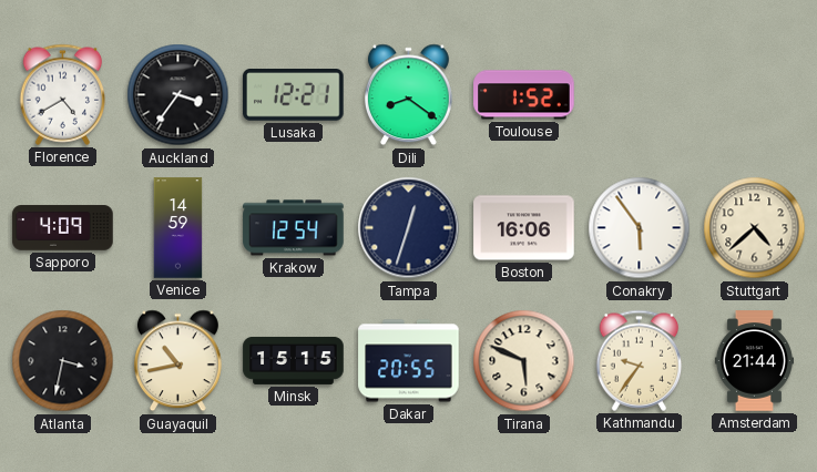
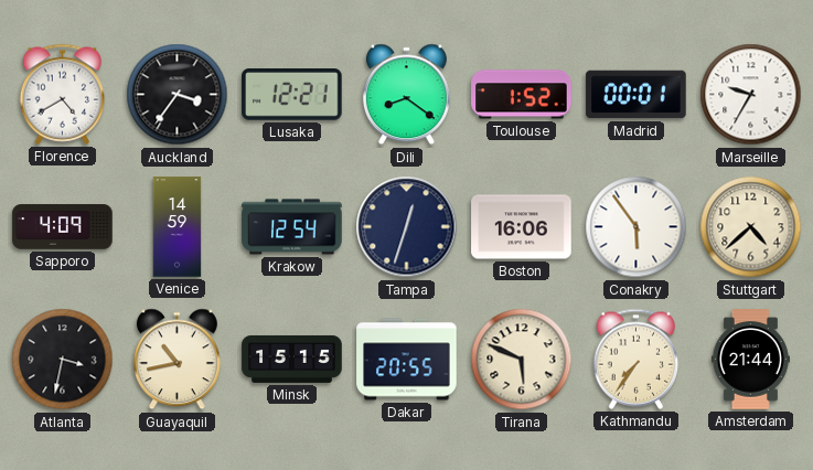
Madrid: none -> 00:01 (637, 95)
Marseille: none -> 9:35 (751, 95)
Kathmandu: 9:36 -> 7:36 (637, 359)
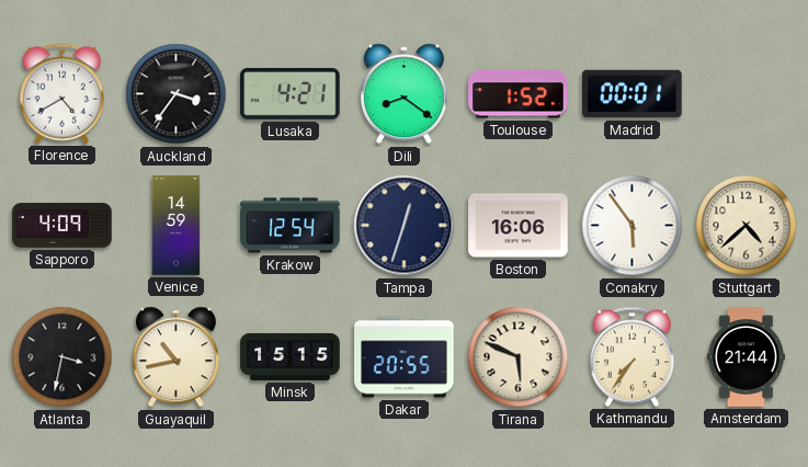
Lusaka: 12:21 -> 4:21 (291, 94)
Marseille: 9:35 -> none (751, 95)
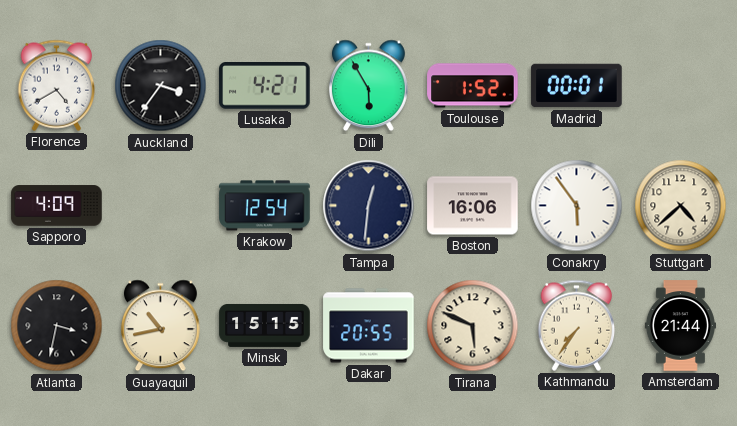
Dili: 8:21 -> 5:55 (368, 86)
Venice: 14:59 -> none (177, 226)
Tampa: 12:33 -> 12:31 (369, 206)
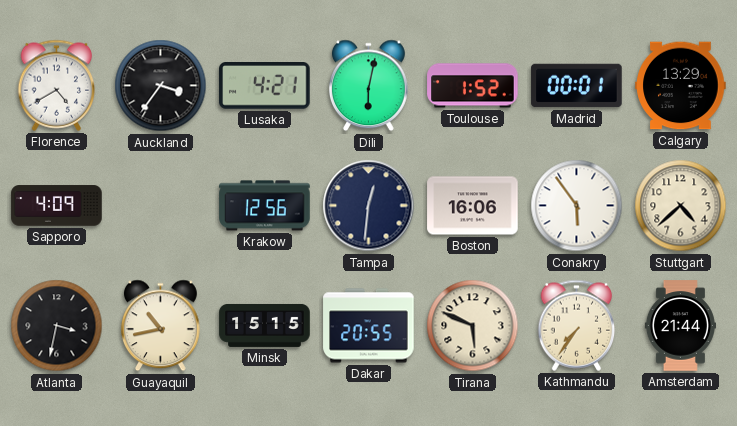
Dili: 5:55 -> 6:02 (368, 86)
Calgary: none -> 13:29 (681, 86)
Krakow: 12:54 -> 12:56 (265, 206)
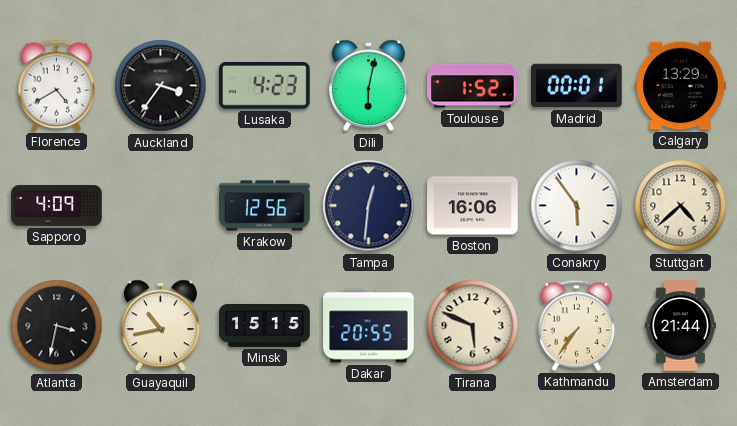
Lusaka: 4:21 -> 4:23 (265, 86)
